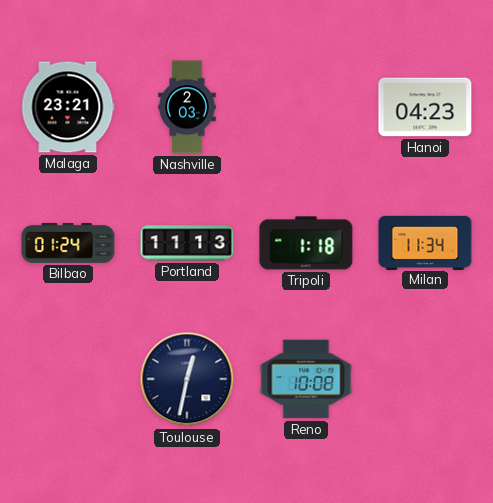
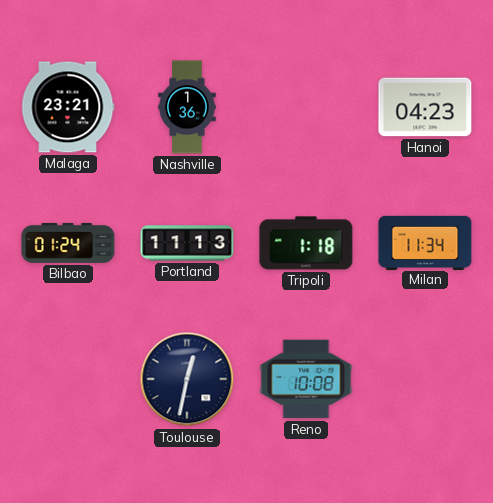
Nashville: 2:03 -> 1:36 (187, 107)
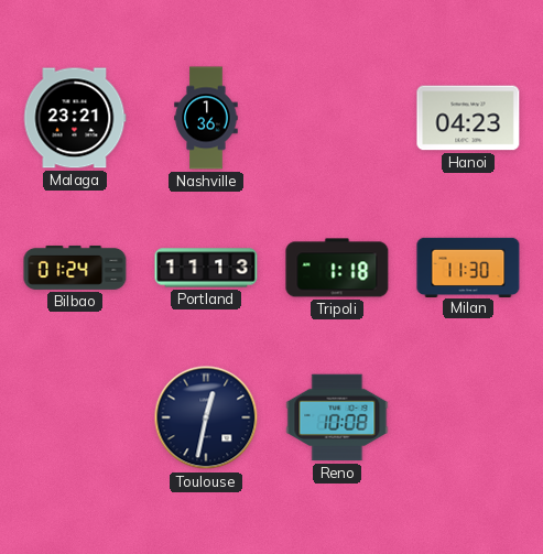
Milan: 11:34 -> 11:30 (468, 267)
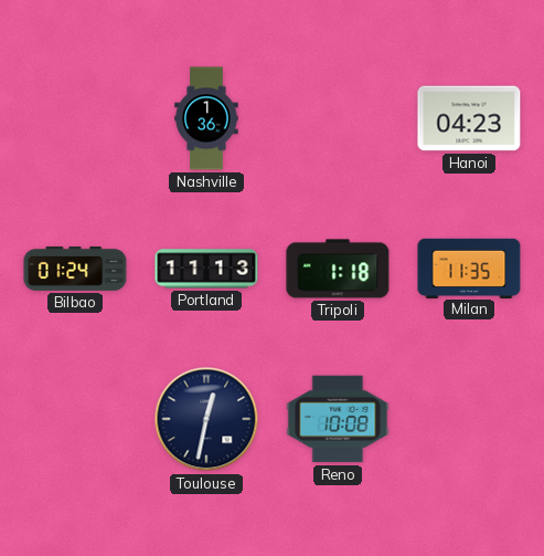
Malaga: 23:21 -> none (75, 118)
Milan: 11:30 -> 11:35 (469, 267)
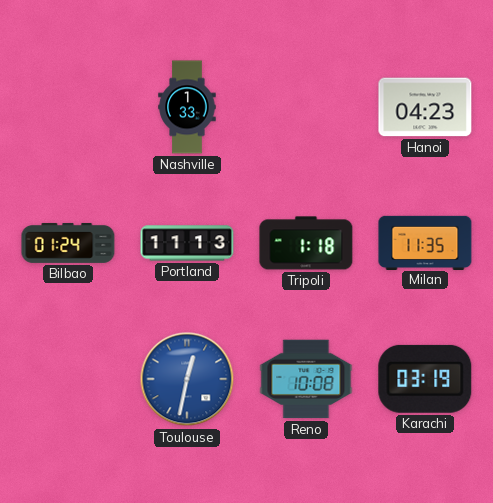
Nashville: 1:36 -> 1:33 (187, 107)
Toulouse dial: navy -> blue (187, 379)
Karachi: none -> 03:19 (425, 379)
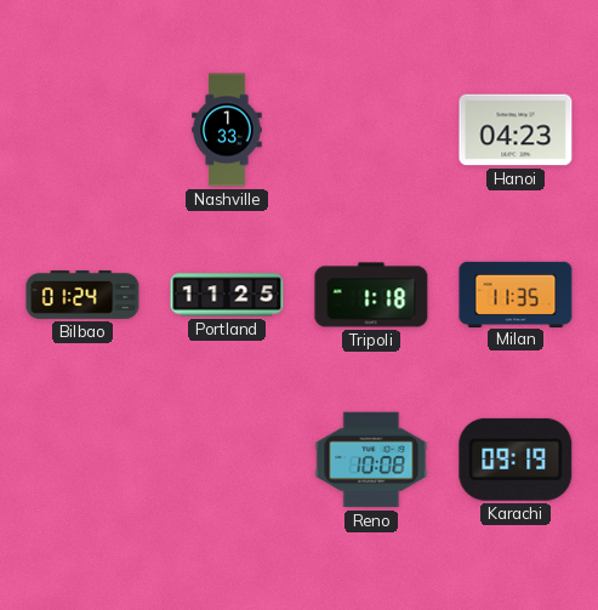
Portland: 11:13 -> 11:25 (227, 295)
Toulouse: 12:32 -> none (187, 379)
Karachi: 03:19 -> 09:19 (516, 460)
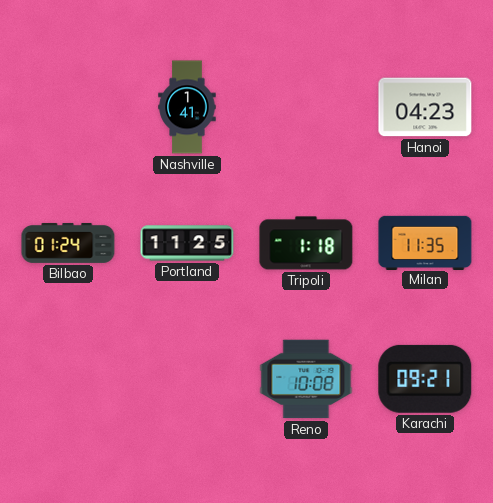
Nashville: 1:33 -> 1:41 (187, 107)
Karachi: 09:19 -> 09:21 (425, 379)
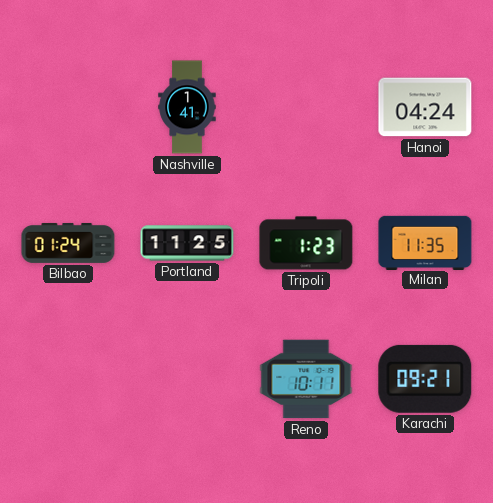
Hanoi: 04:23 -> 04:24 (425, 107)
Tripoli: 1:18 -> 1:23 (306, 243)
Reno: 10:08 -> 10:11 (306, 379)
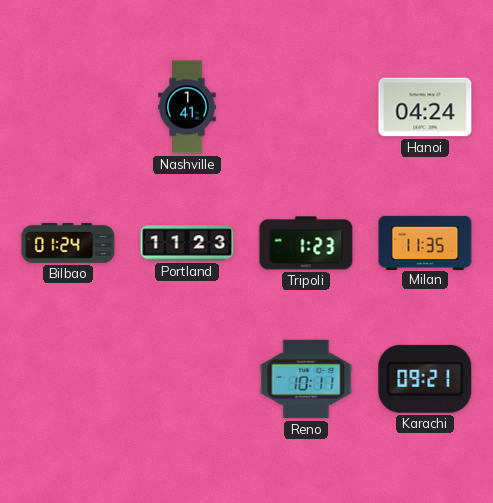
Portland: 11:25 -> 11:23 (187, 243)
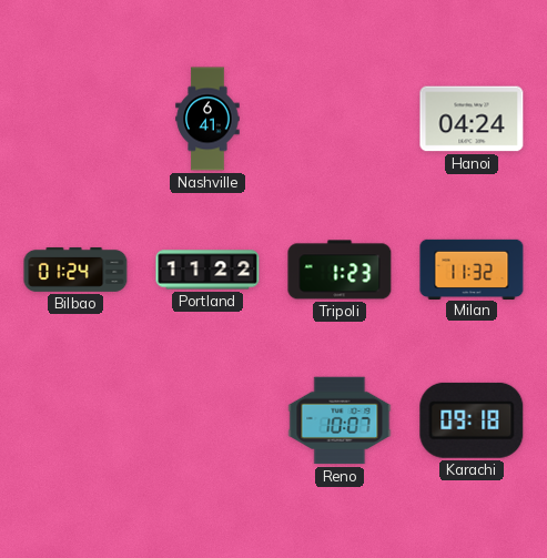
Nashville: 1:41 -> 6:41 (207, 119)
Portland: 11:23 -> 11:22 (207, 270)
Milan: 11:35 -> 11:32 (472, 268)
Reno: 10:11 -> 10:07 (340, 420)
Karachi: 09:21 -> 09:18 (472, 420)
